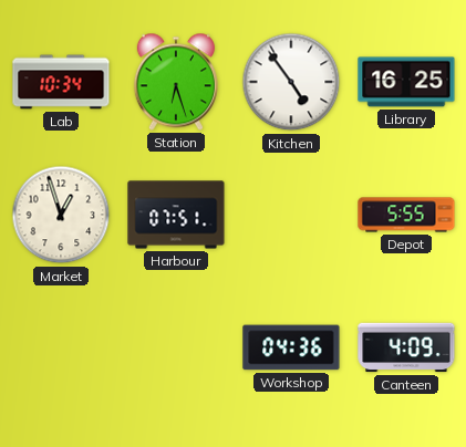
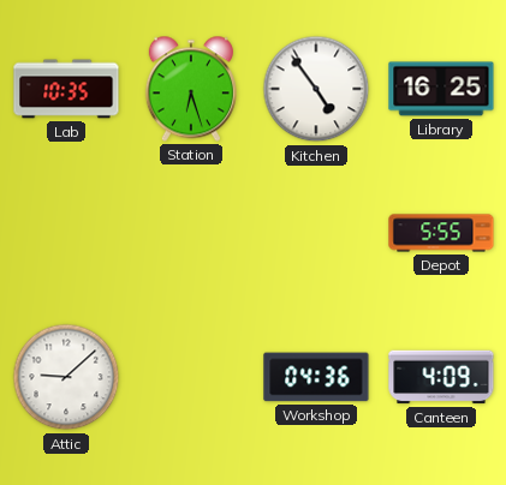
Lab: 10:34 -> 10:35 (66, 89)
Market: 12:57 -> none (61, 215)
Harbour: 07:51 -> none (176, 215)
Attic: none -> 9:08 (66, 377)
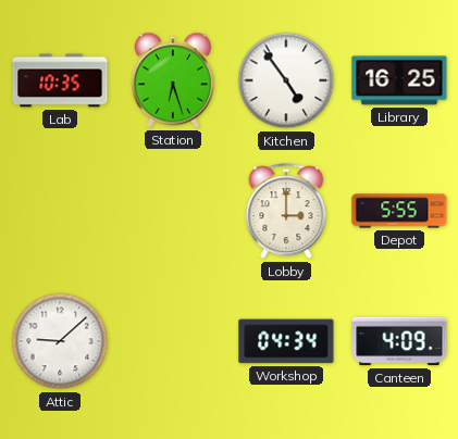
Lobby: none -> 3:00 (286, 212)
Workshop: 04:36 -> 04:34 (286, 341)
